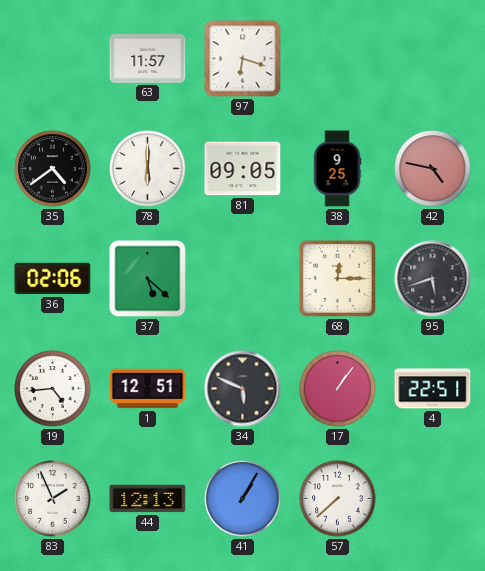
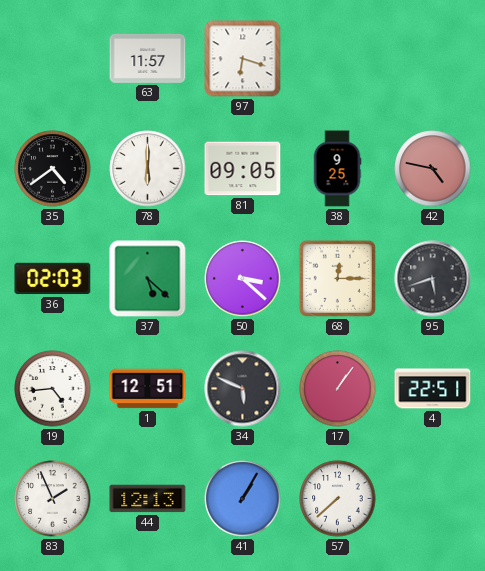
36: 02:06 -> 02:03 (53, 279)
50: none -> 3:22 (243, 279)
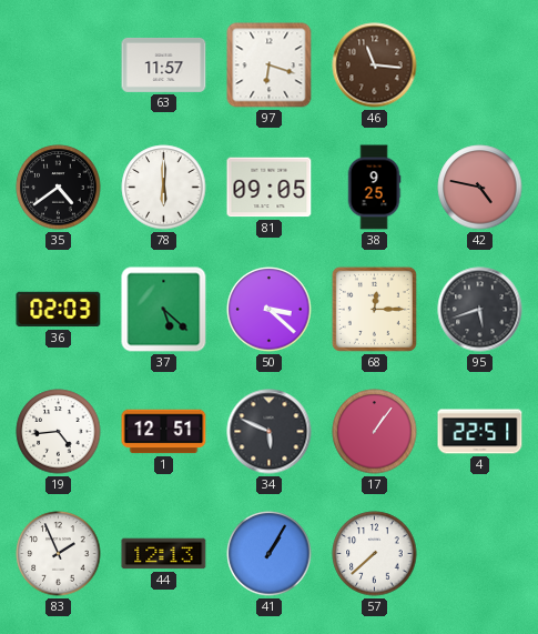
46: none -> 11:16 (375, 66)
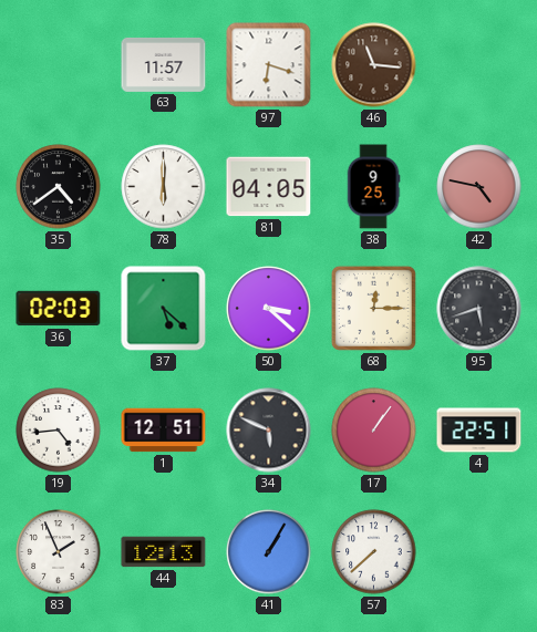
81: 09:05 -> 04:05 (269, 187)
